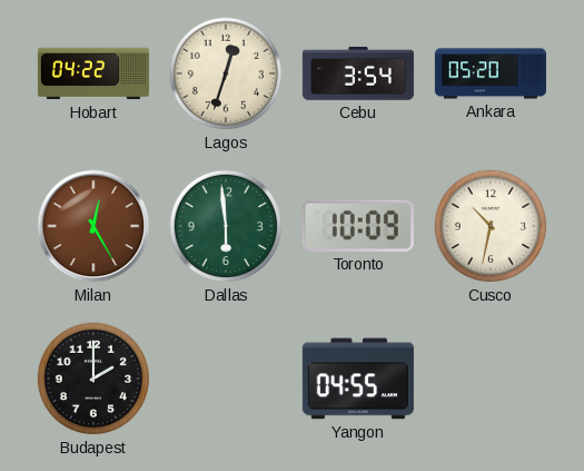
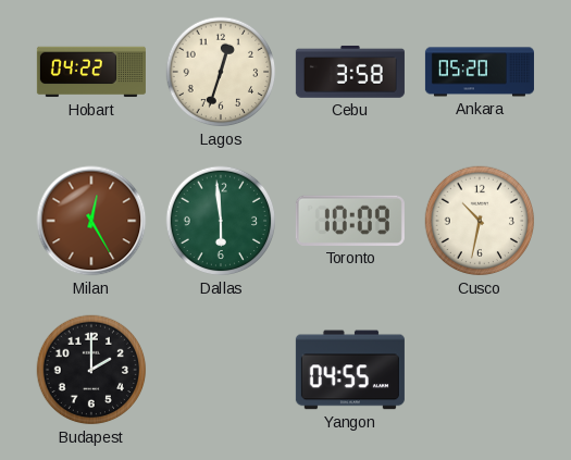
Cebu: 3:54 -> 3:58 (350, 72)
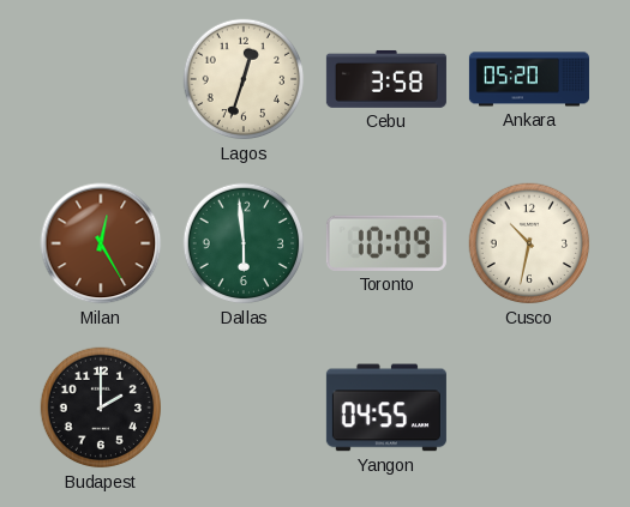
Hobart: 04:22 -> none (91, 72)
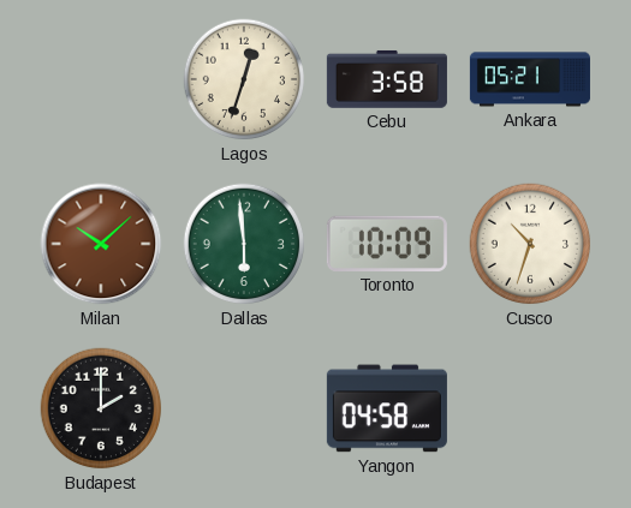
Ankara: 05:20 -> 05:21 (530, 79)
Milan: 12:25 -> 10:08 (101, 244)
Cusco: 10:32 -> 10:33 (530, 244)
Yangon: 04:55 -> 04:58 (387, 408)
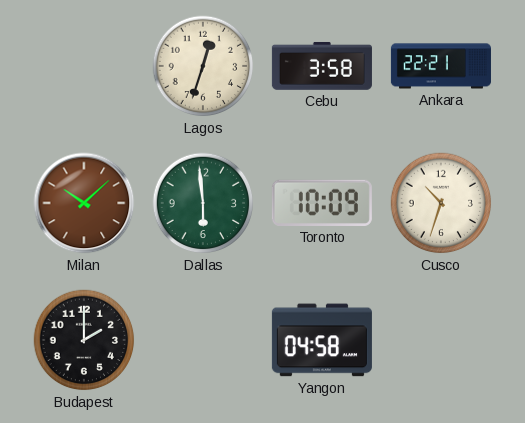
Ankara: 05:21 -> 22:21 (441, 66)
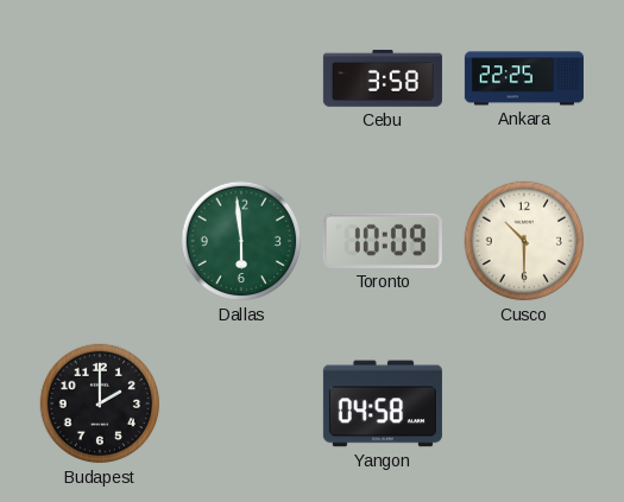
Lagos: 12:33 -> none (203, 66)
Ankara: 22:21 -> 22:25 (524, 78)
Milan: 10:08 -> none (84, 203)
Cusco: 10:33 -> 10:30 (524, 241)
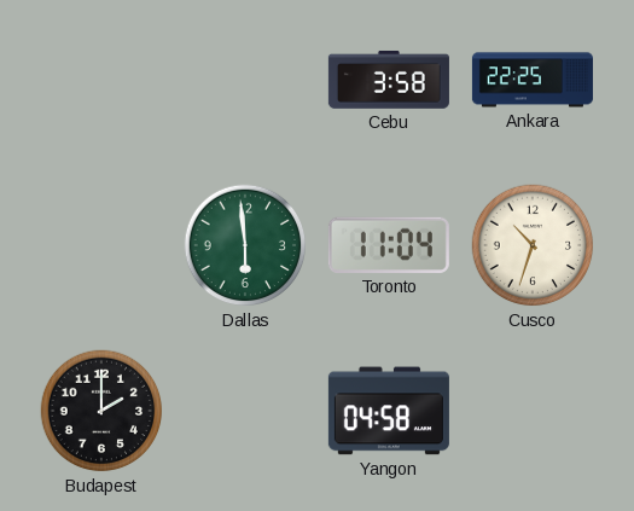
Toronto: 10:09 -> 11:04 (389, 245)
Cusco: 10:30 -> 10:33 (533, 245)
